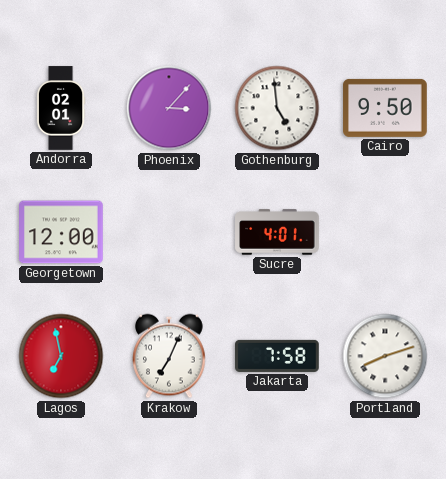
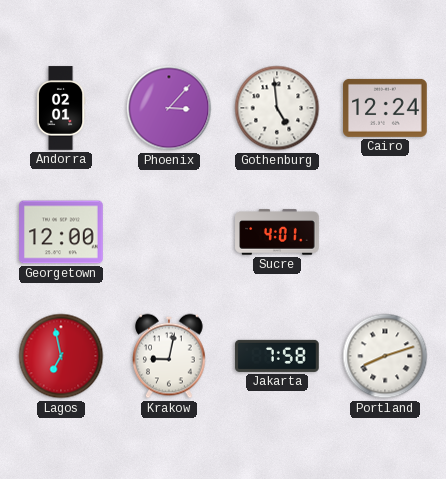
Cairo: 9:50 -> 12:24 (385, 108)
Krakow: 7:04 -> 9:02 (170, 356)
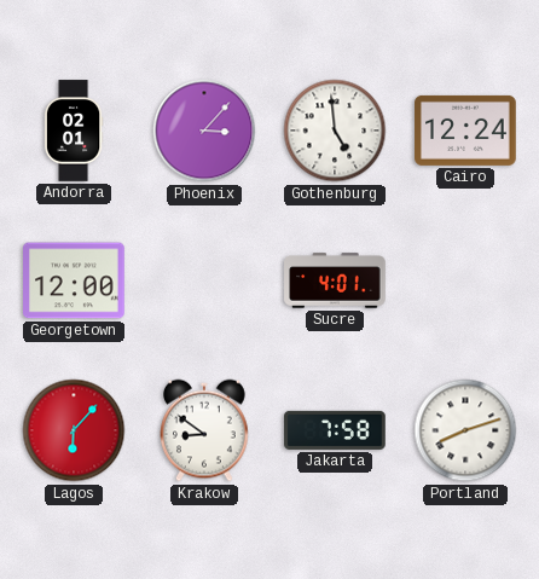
Lagos: 6:58 -> 6:07 (74, 430)
Krakow: 9:02 -> 8:51 (205, 430)
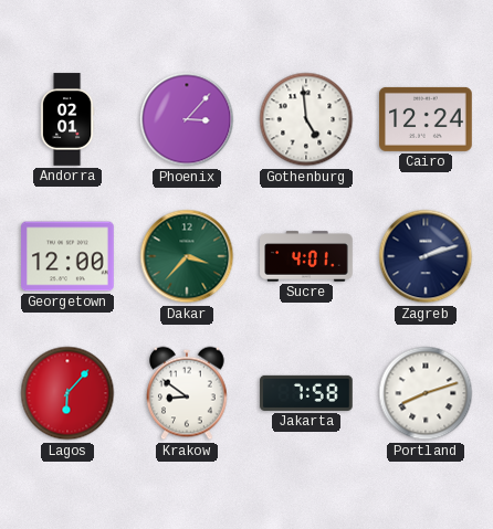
Dakar: none -> 3:37 (187, 256)
Zagreb: none -> 2:12 (426, 256)
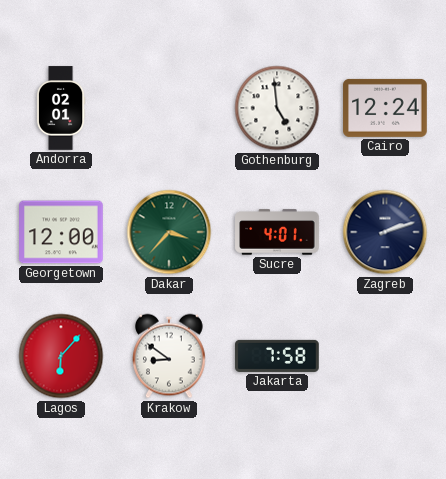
Phoenix: 3:07 -> none (187, 119)
Portland: 8:12 -> none (426, 393)
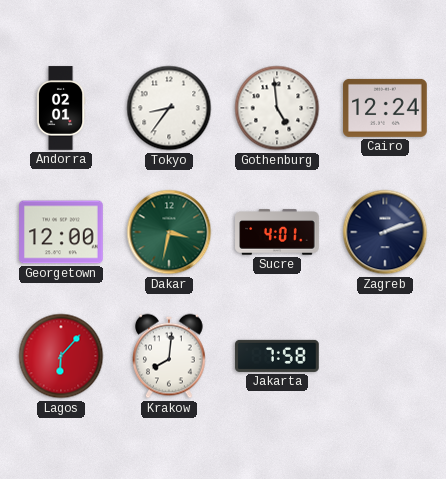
Tokyo: none -> 8:36 (169, 108)
Dakar: 3:37 -> 3:32 (169, 232)
Krakow: 8:51 -> 8:01 (170, 356)
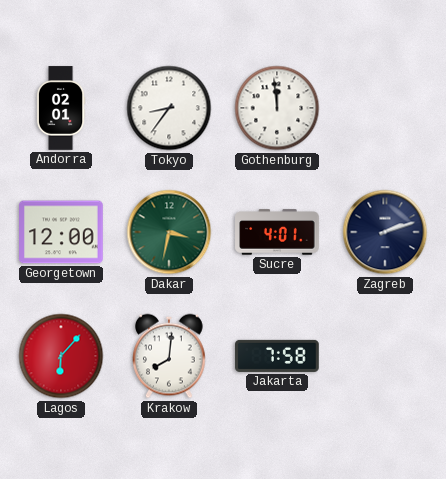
Gothenburg: 4:59 -> 11:59 (277, 108)
Cairo: 12:24 -> none (385, 108)
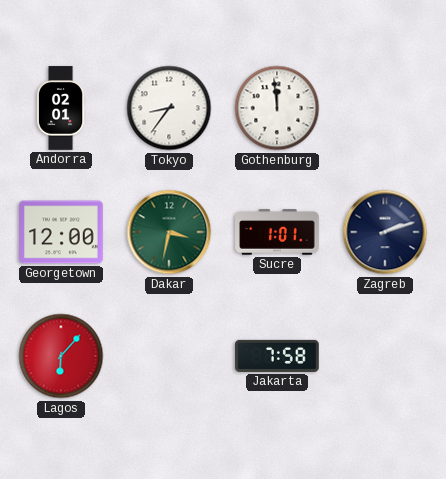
Sucre: 4:01 -> 1:01 (277, 232)
Krakow: 8:01 -> none (170, 356)
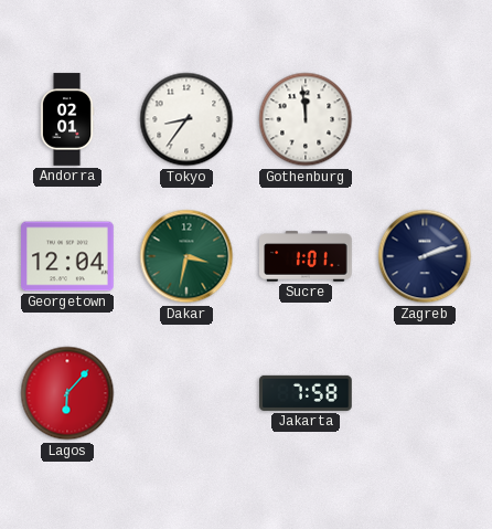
Georgetown: 12:00 -> 12:04 (67, 256)
